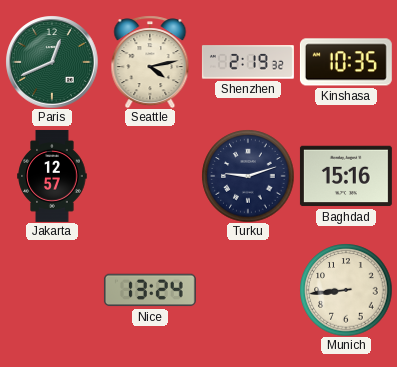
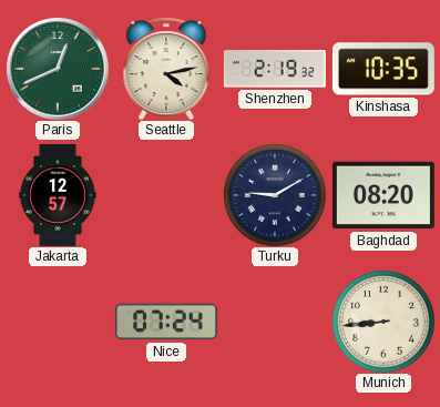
Turku: 9:12 -> 9:10 (275, 195)
Baghdad: 15:16 -> 08:20 (383, 195)
Nice: 13:24 -> 07:24 (166, 322)
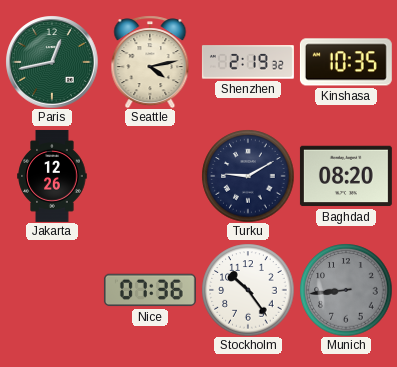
Paris: 12:41 -> 12:43 (52, 62)
Jakarta: 12:57 -> 12:26 (52, 176)
Nice: 07:24 -> 07:36 (150, 290)
Stockholm: none -> 10:24 (248, 290)
Munich dial: cream -> grey (346, 290)
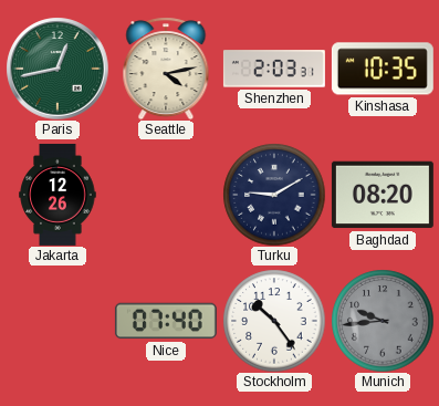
Shenzhen: 2:19 -> 2:03 (274, 69)
Nice: 07:36 -> 07:40 (166, 321)
Munich: 8:44 -> 9:44 (383, 321)
